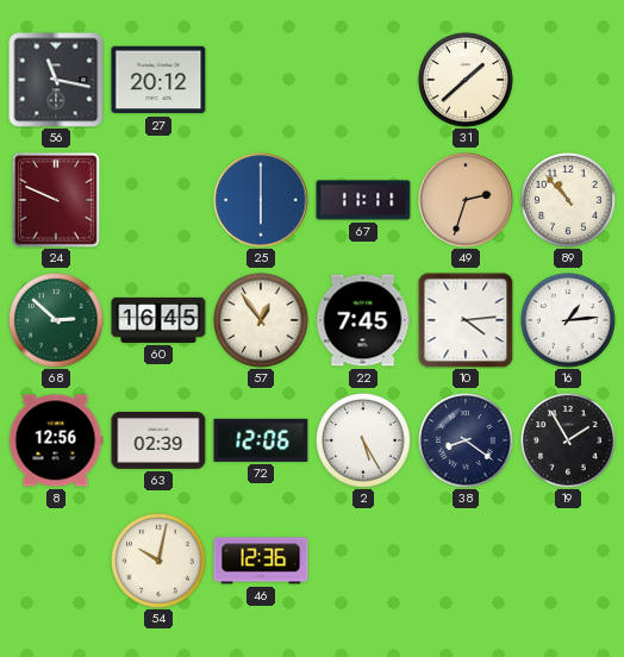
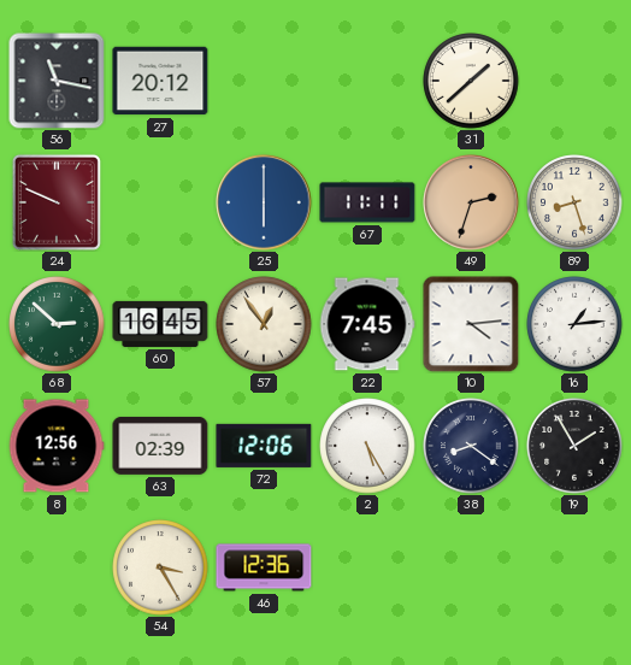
89: 10:53 -> 8:27 (574, 202)
54: 10:02 -> 3:25 (160, 567)
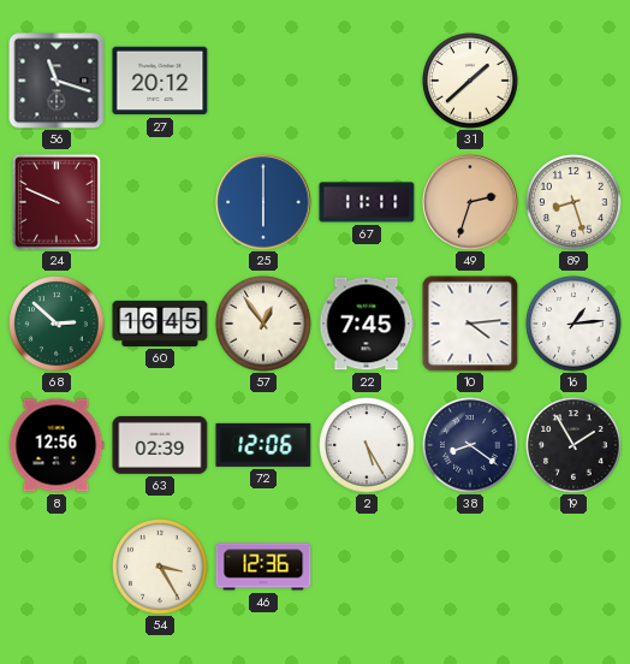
56: 11:17 -> 11:18 (57, 81)
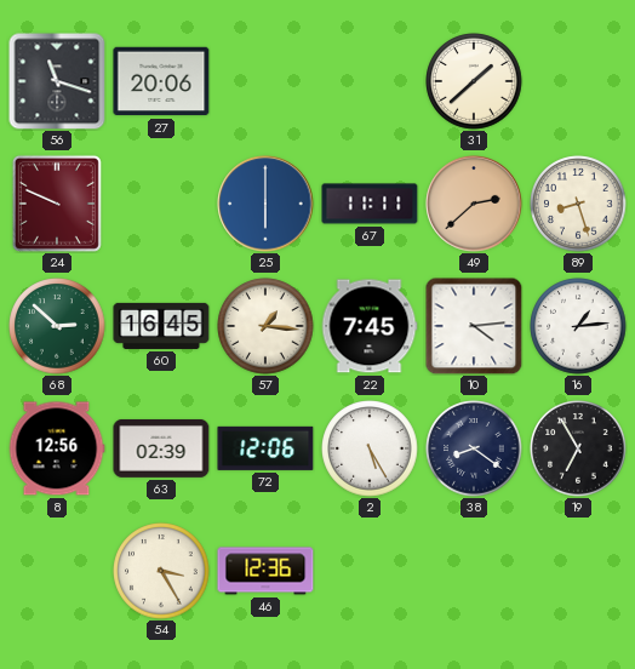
27: 20:12 -> 20:06 (161, 81)
49: 2:33 -> 2:38 (474, 204)
57: 12:54 -> 1:16 (265, 326)
19: 1:55 -> 6:55 (578, 448)
